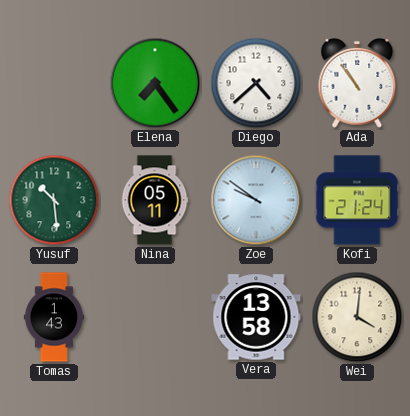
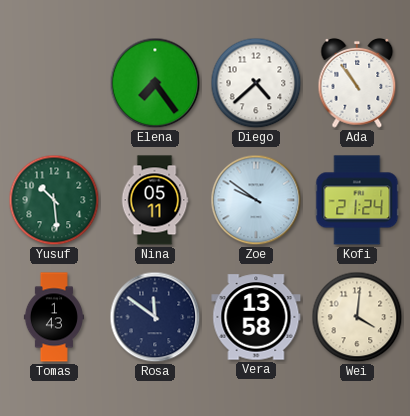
Rosa: none -> 11:51 (155, 317)
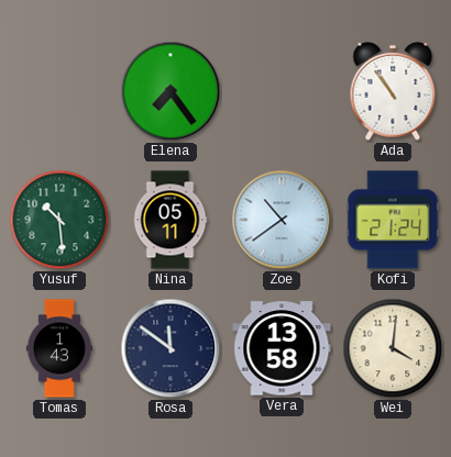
Diego: 4:38 -> none (256, 83)
Zoe: 9:51 -> 10:39 (282, 220)
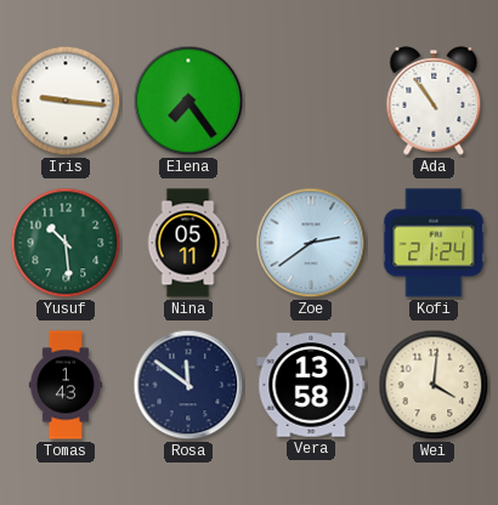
Iris: none -> 9:16 (66, 101)
Zoe: 10:39 -> 2:39 (311, 243)
